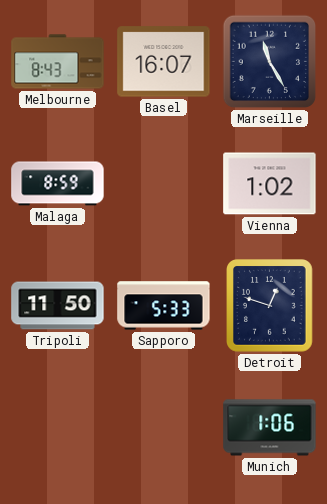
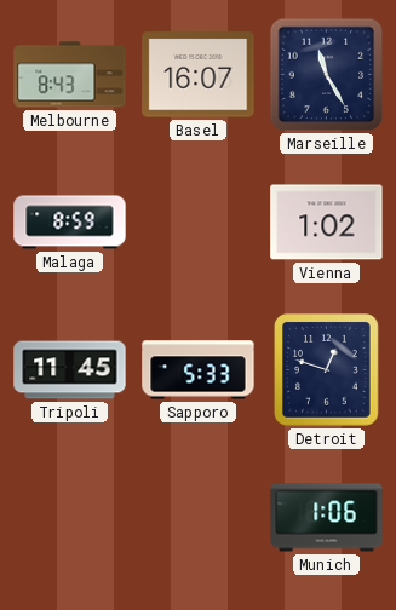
Tripoli: 11:50 -> 11:45 (70, 370)
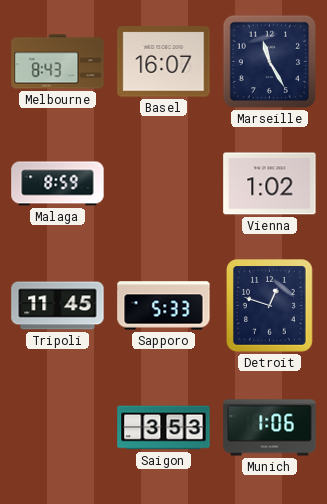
Saigon: none -> 3:53 (164, 428)
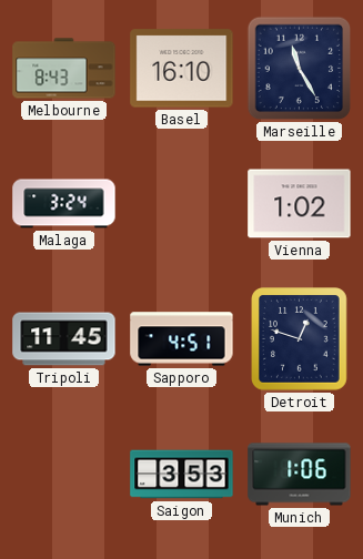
Basel: 16:07 -> 16:10 (182, 69)
Malaga: 8:59 -> 3:24 (64, 204)
Sapporo: 5:33 -> 4:51 (182, 339)
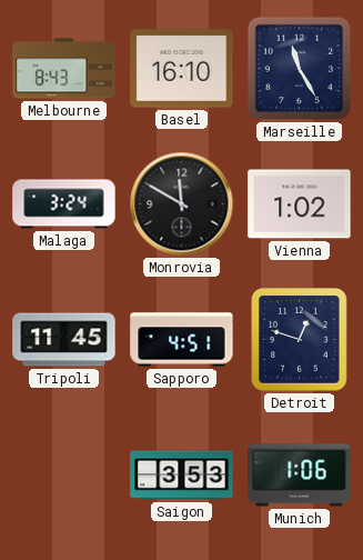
Monrovia: none -> 11:50 (182, 204)
